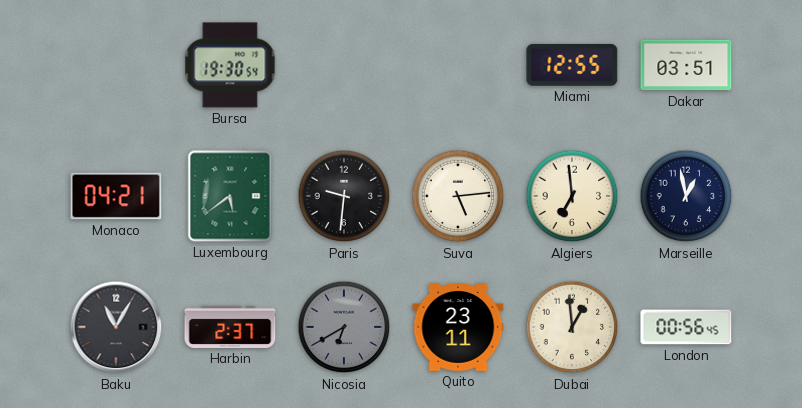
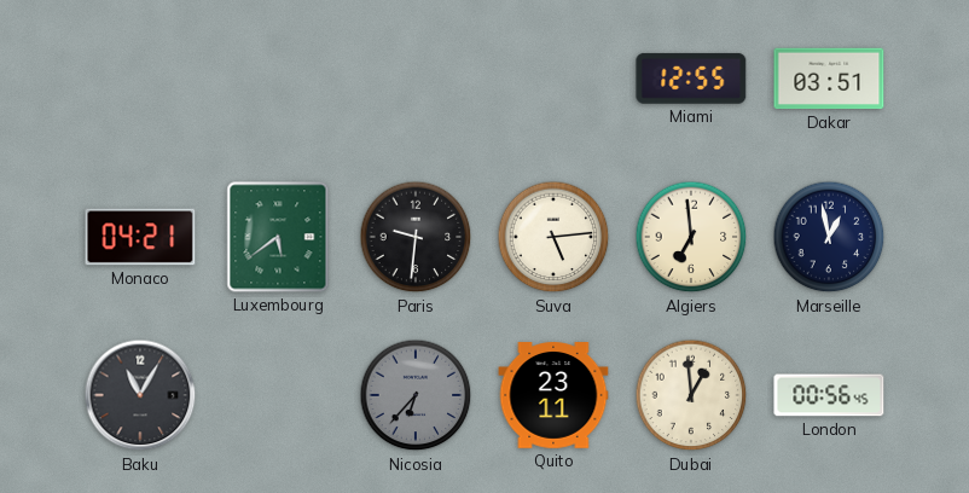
Bursa: 19:30 -> none (230, 65)
Harbin: 2:37 -> none (230, 327)
Nicosia: 6:40 -> 6:37 (416, 395)
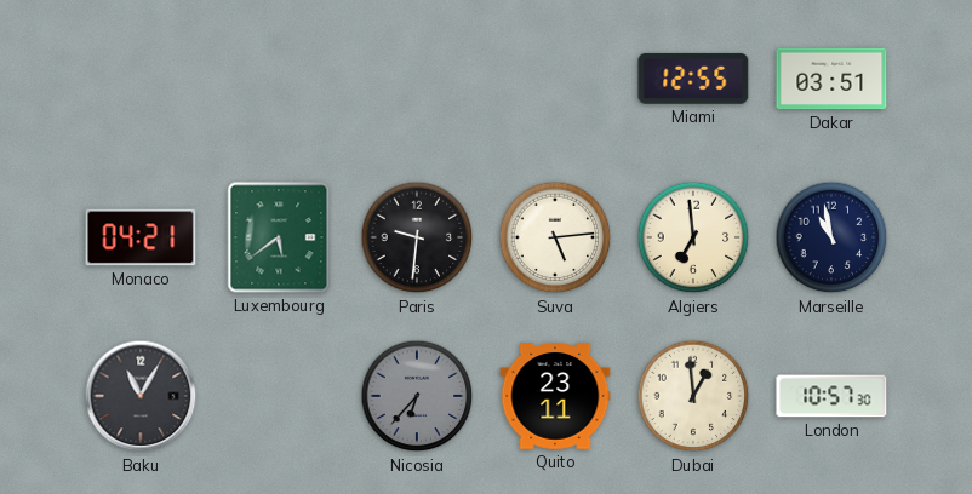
Marseille: 12:58 -> 10:58 (831, 237)
London: 00:56 -> 10:57 (831, 396)
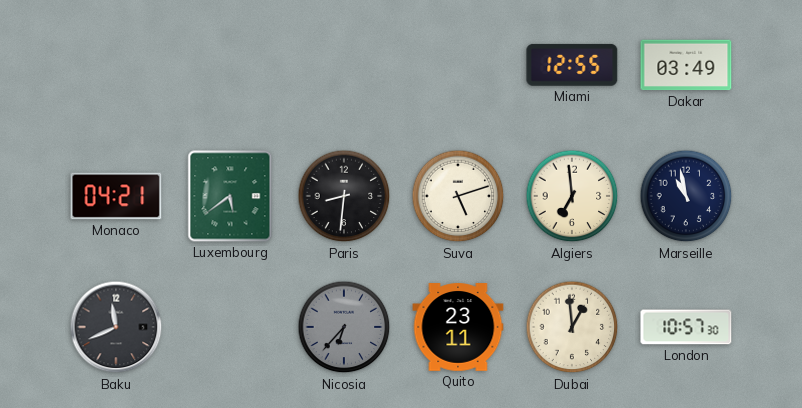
Dakar: 03:51 -> 03:49 (686, 65)
Paris: 9:31 -> 8:31 (344, 196)
Suva: 5:14 -> 5:12 (458, 196)
Baku: 11:05 -> 11:41 (116, 327)
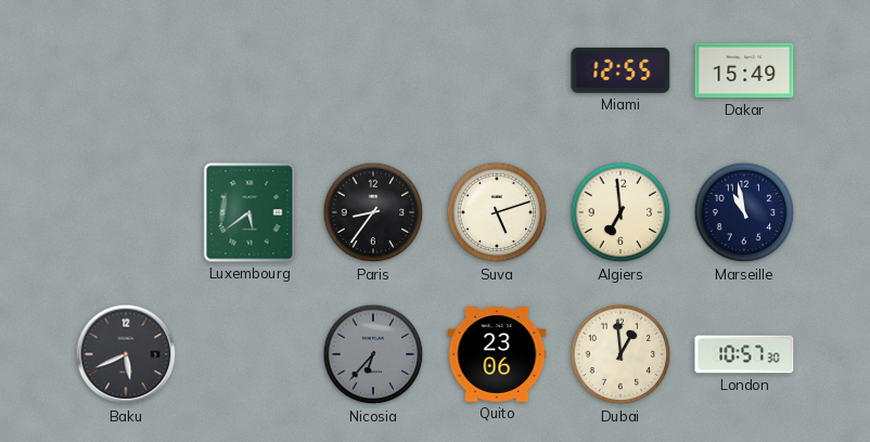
Dakar: 03:49 -> 15:49 (744, 70)
Monaco: 04:21 -> none (116, 196)
Paris: 8:31 -> 8:36 (373, 212)
Baku: 11:41 -> 5:41 (126, 354)
Quito: 23:11 -> 23:06 (497, 354)
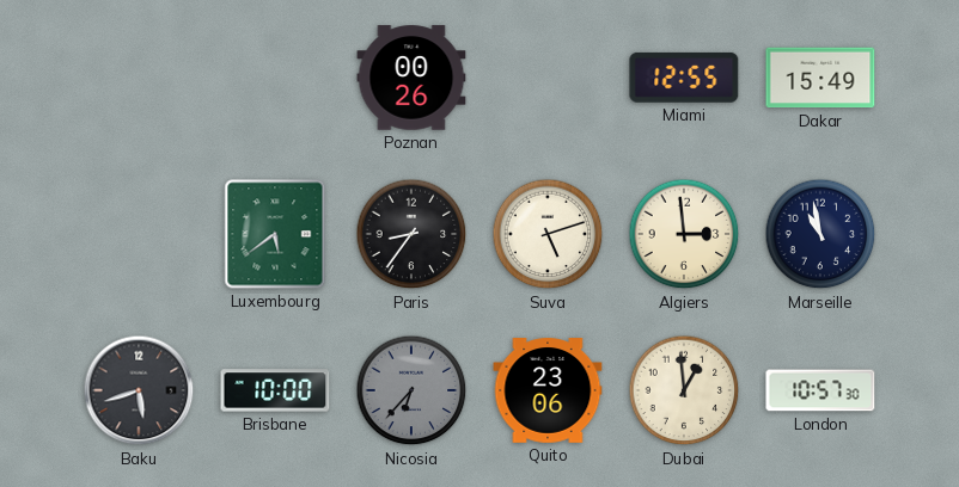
Poznan: none -> 00:26 (411, 78)
Algiers: 6:59 -> 2:59 (684, 234)
Baku: 5:41 -> 5:42 (139, 390)
Brisbane: none -> 10:00 (275, 390)
